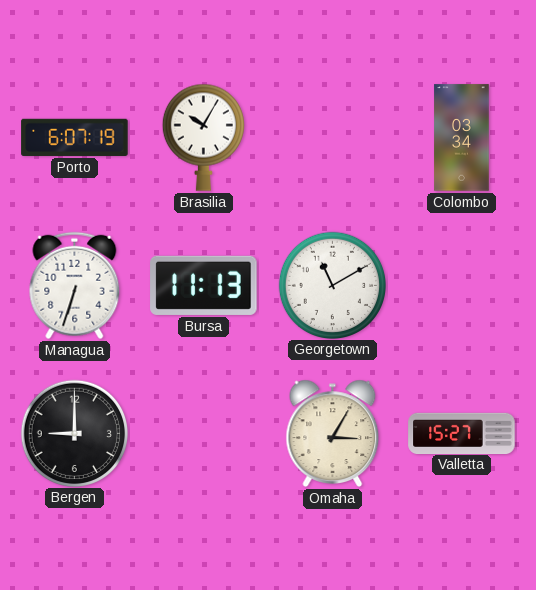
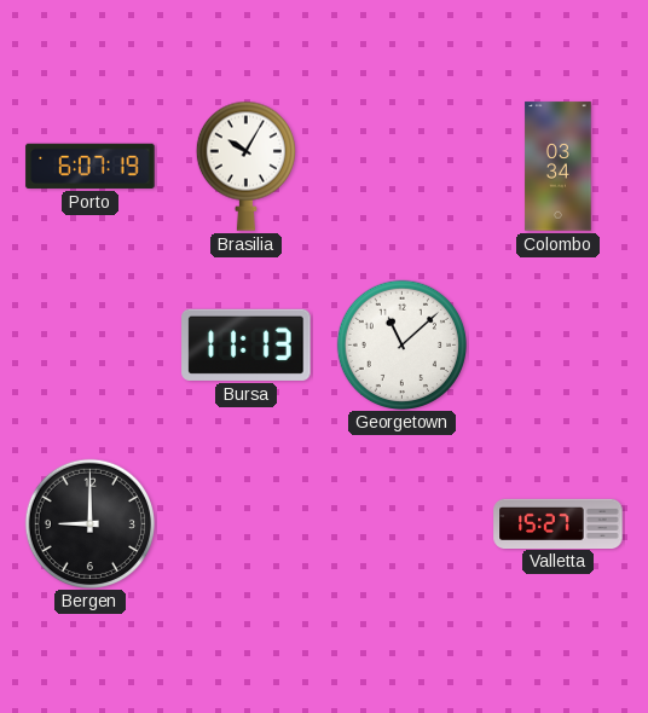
Managua: 6:33 -> none (75, 286)
Georgetown: 11:10 -> 11:08 (401, 344)
Omaha: 3:05 -> none (333, 433)
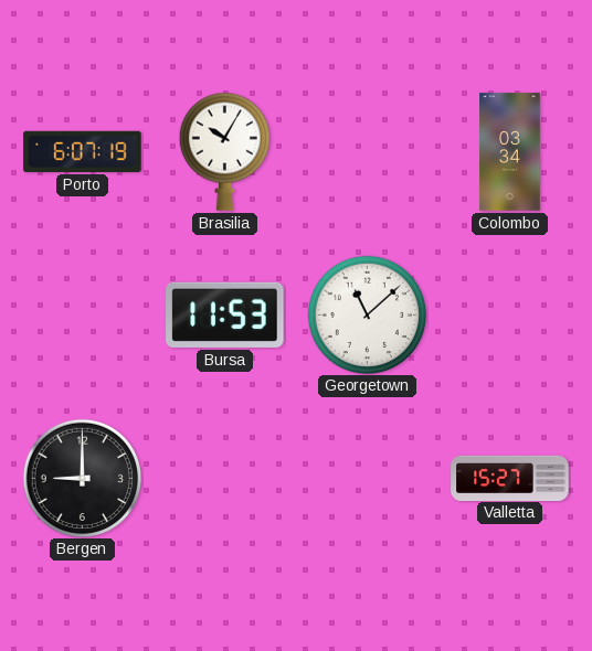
Bursa: 11:13 -> 11:53 (225, 314)
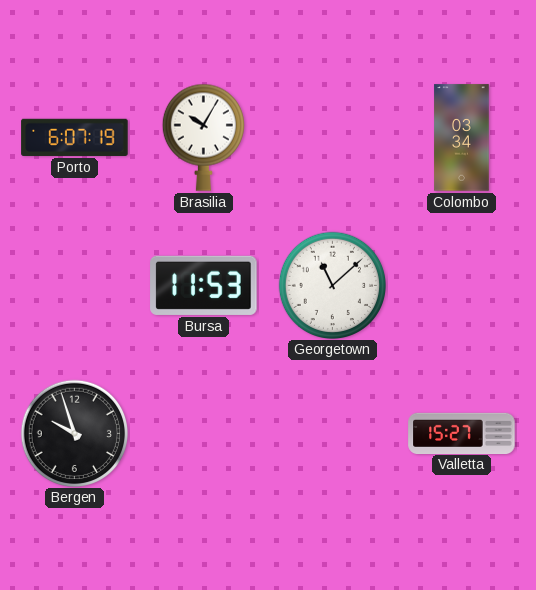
Bergen: 9:00 -> 9:57 (74, 433)
